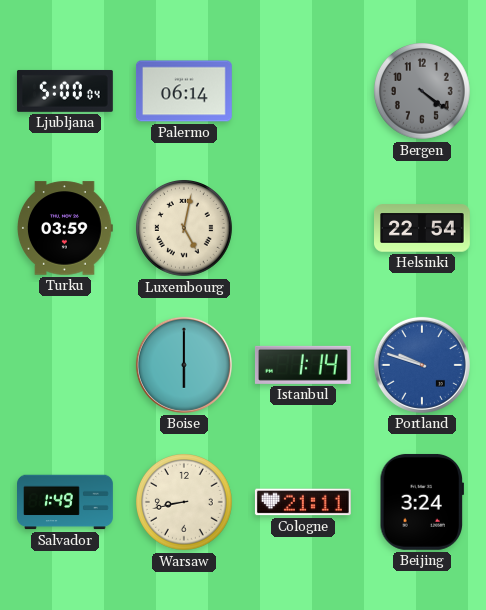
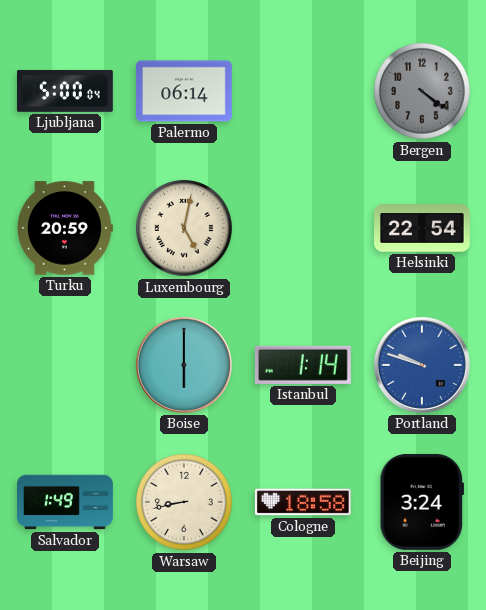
Turku: 03:59 -> 20:59 (65, 228)
Cologne: 21:11 -> 18:58 (303, 502)
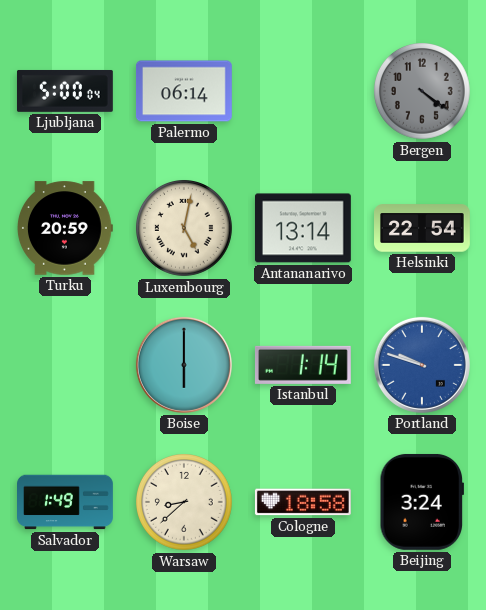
Antananarivo: none -> 13:14 (303, 228)
Warsaw: 8:43 -> 8:38 (185, 503)
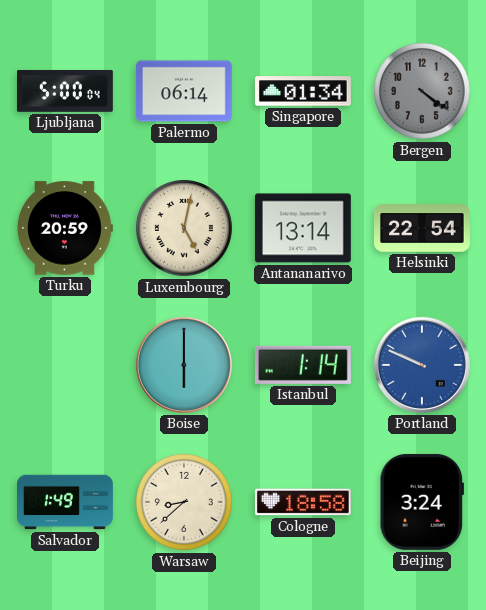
Singapore: none -> 01:34 (303, 91)
Portland: 9:48 -> 9:49 (422, 365)
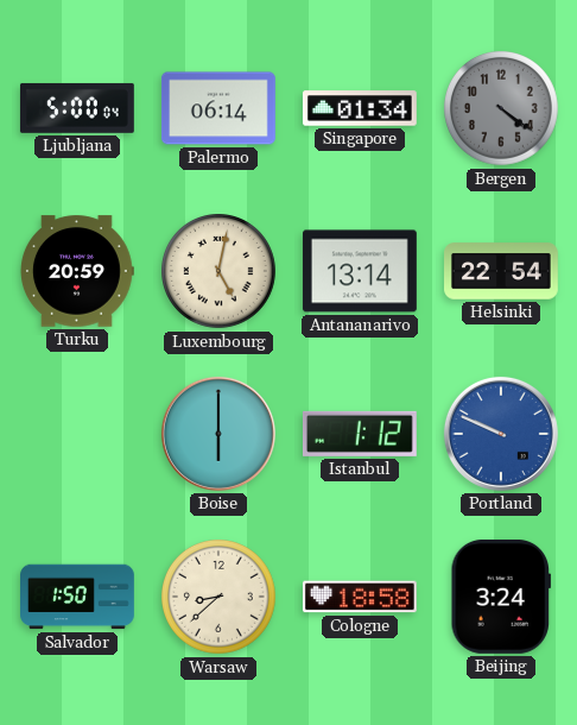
Istanbul: 1:14 -> 1:12 (360, 434)
Salvador: 1:49 -> 1:50 (78, 597)
